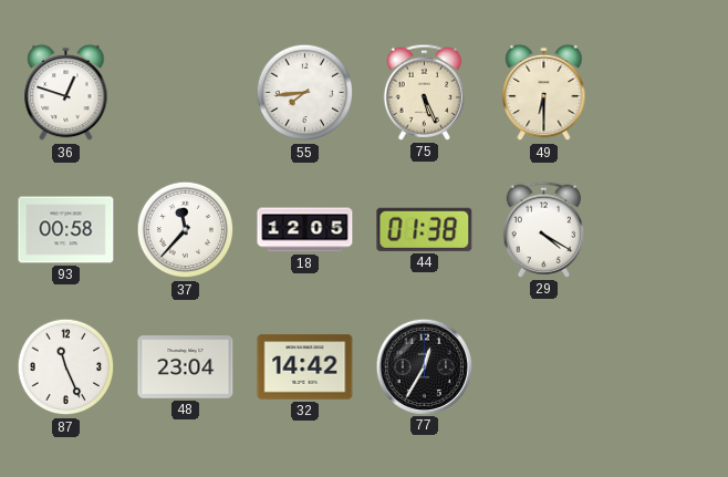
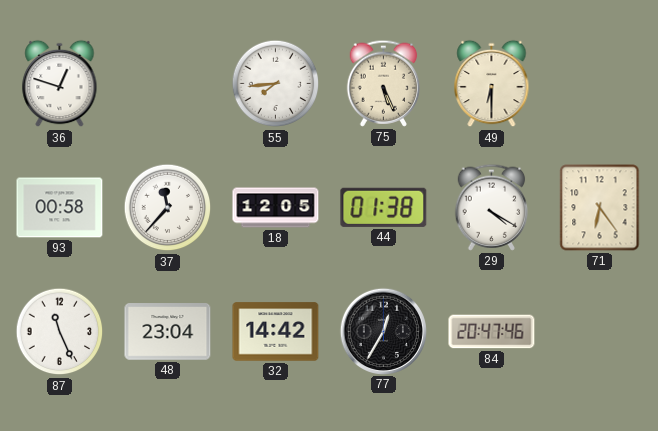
71: none -> 6:24 (600, 208)
84: none -> 20:47 (492, 332)
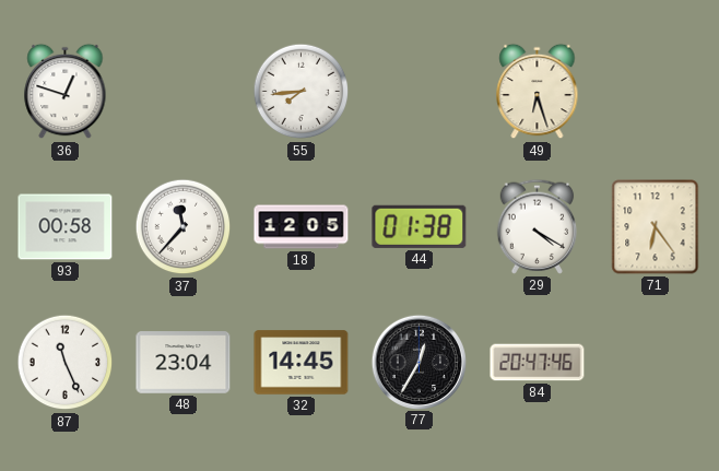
75: 5:26 -> none (384, 83)
49: 6:30 -> 6:27 (538, 92)
32: 14:42 -> 14:45 (302, 363)
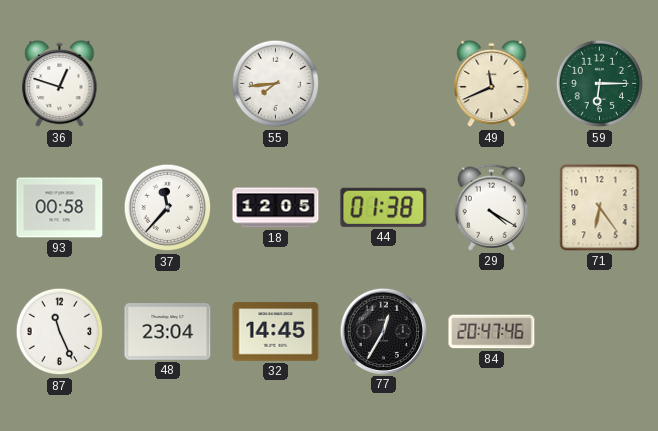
49: 6:27 -> 11:41 (492, 84)
59: none -> 6:15 (600, 84)
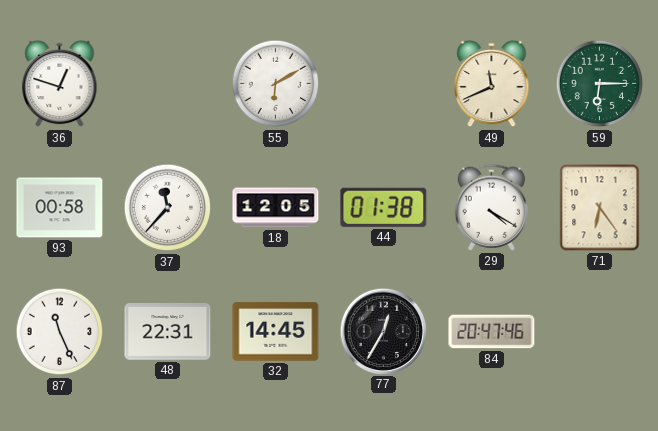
55: 7:44 -> 6:10 (276, 84)
48: 23:04 -> 22:31 (168, 332)
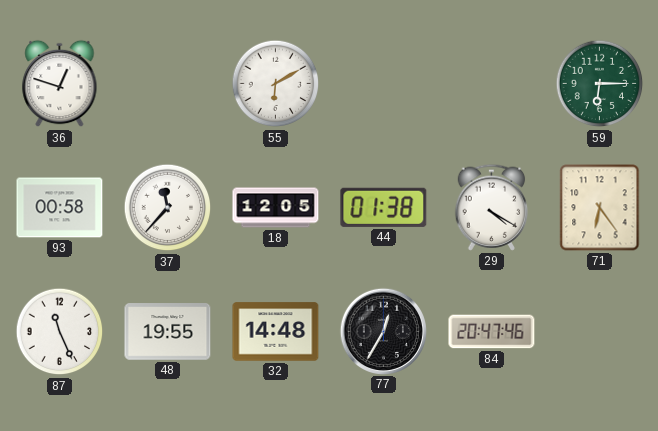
49: 11:41 -> none (492, 84)
48: 22:31 -> 19:55 (168, 332)
32: 14:45 -> 14:48 (276, 332)
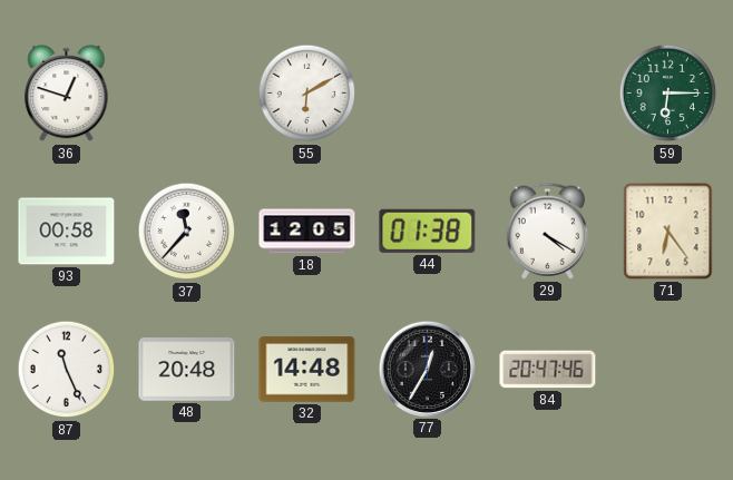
48: 19:55 -> 20:48 (187, 370)
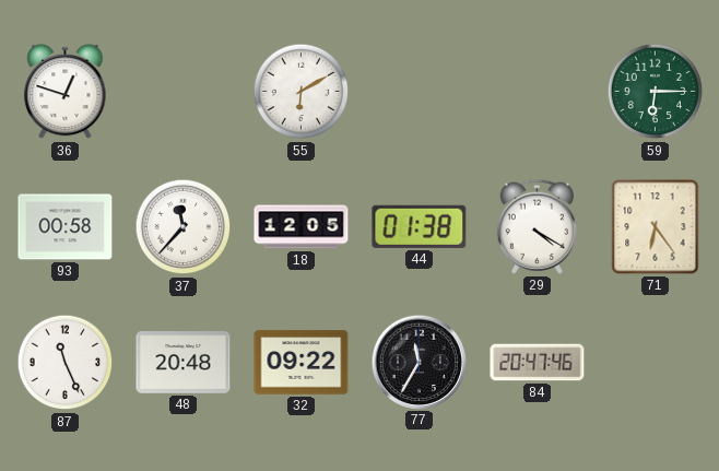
32: 14:48 -> 09:22 (302, 363)
77: 12:35 -> 11:35 (419, 362)
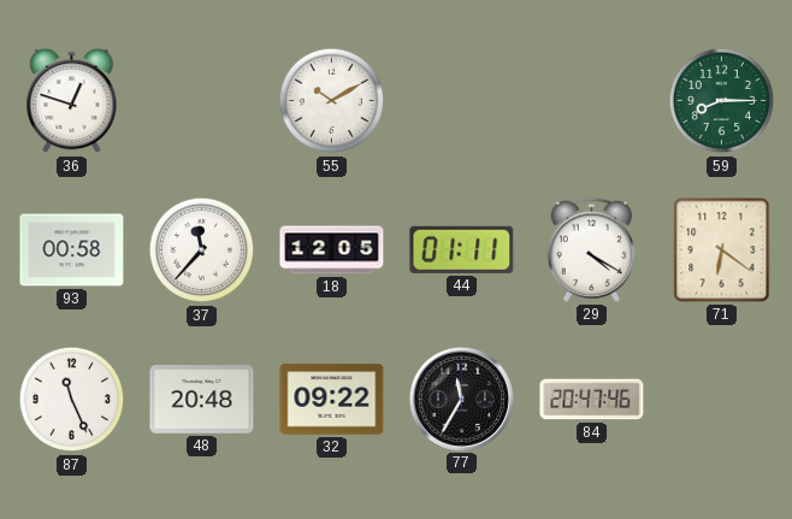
55: 6:10 -> 10:10 (332, 101)
59: 6:15 -> 8:15 (722, 101)
44: 01:38 -> 01:11 (462, 249)
71: 6:24 -> 6:21 (722, 250)
